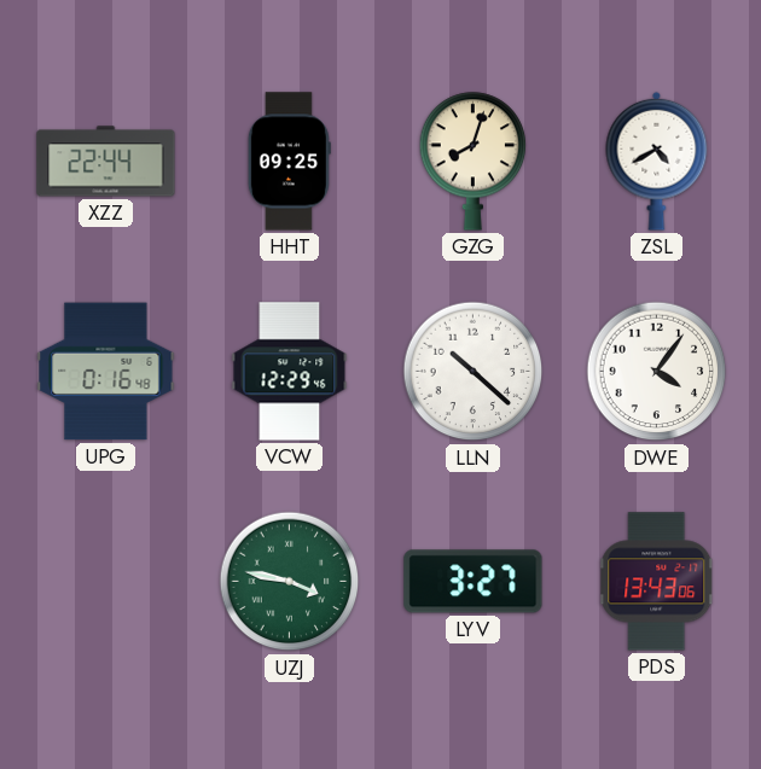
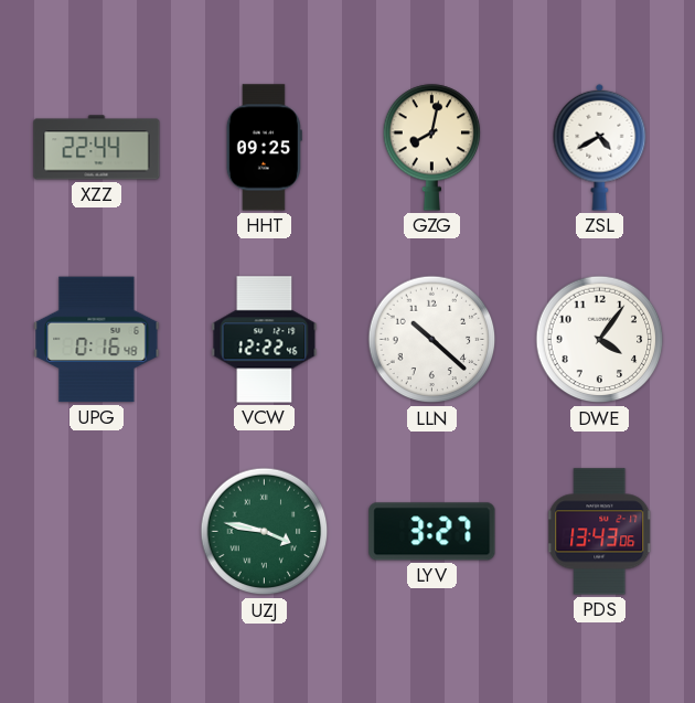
GZG: 8:03 -> 8:02 (432, 148)
VCW: 12:29 -> 12:22 (265, 340)
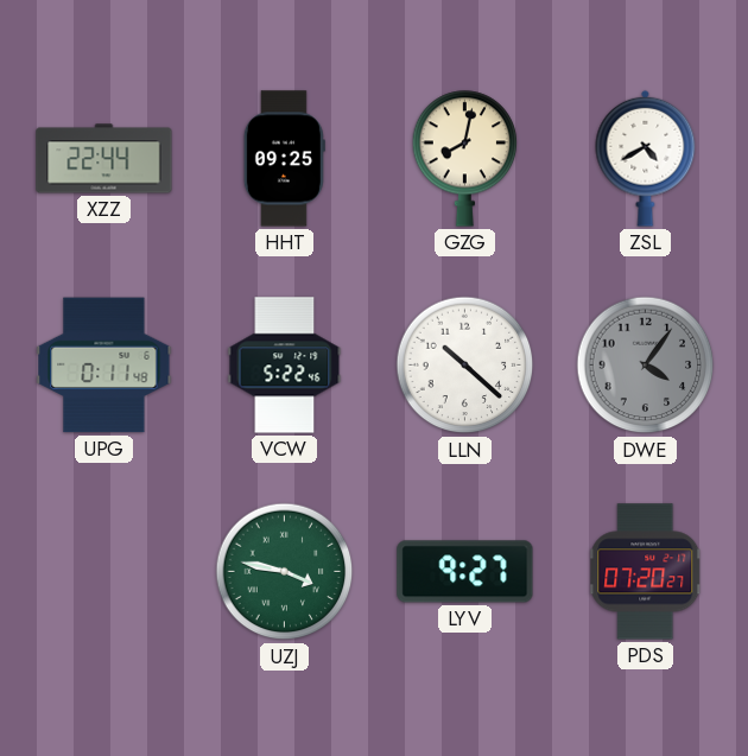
UPG: 0:16 -> 0:11 (104, 366)
VCW: 12:22 -> 5:22 (285, 366)
DWE dial: white -> grey (646, 366)
LYV: 3:27 -> 9:27 (465, 572)
PDS: 13:43 -> 07:20 (646, 572)
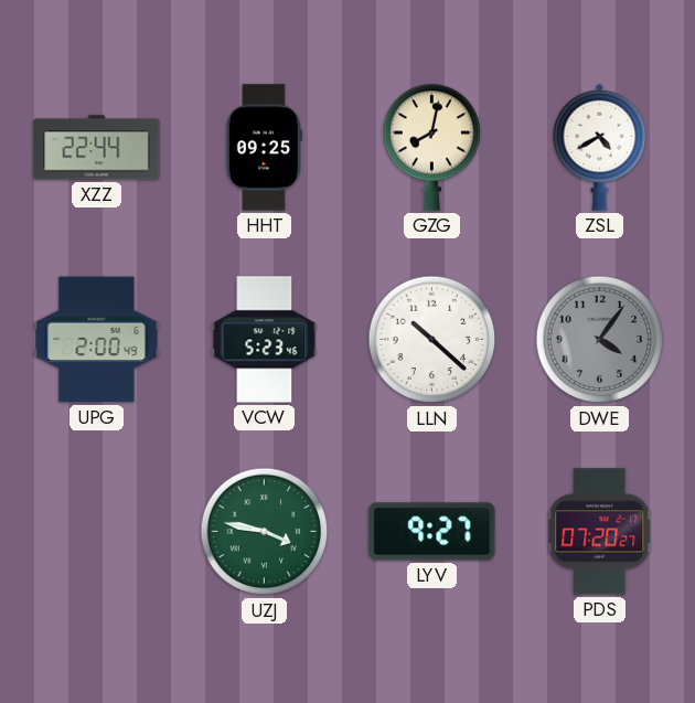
UPG: 0:11 -> 2:00 (97, 340)
VCW: 5:22 -> 5:23 (265, 340)
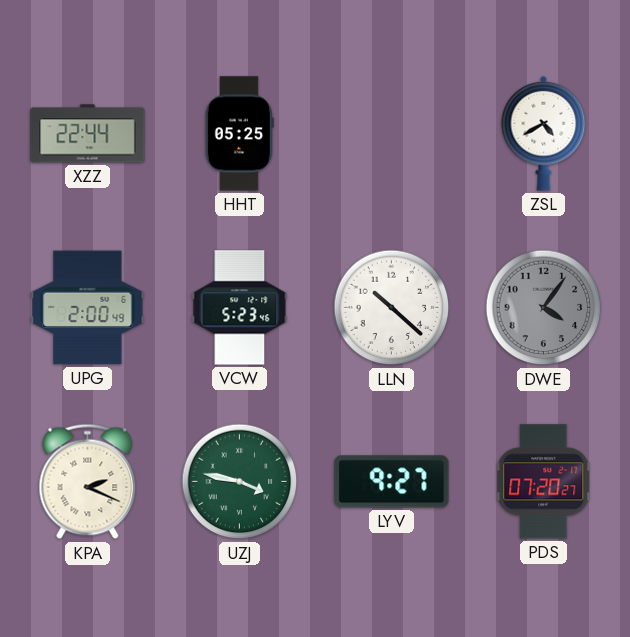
HHT: 09:25 -> 05:25 (239, 134)
GZG: 8:02 -> none (432, 148)
KPA: none -> 2:19 (88, 482)
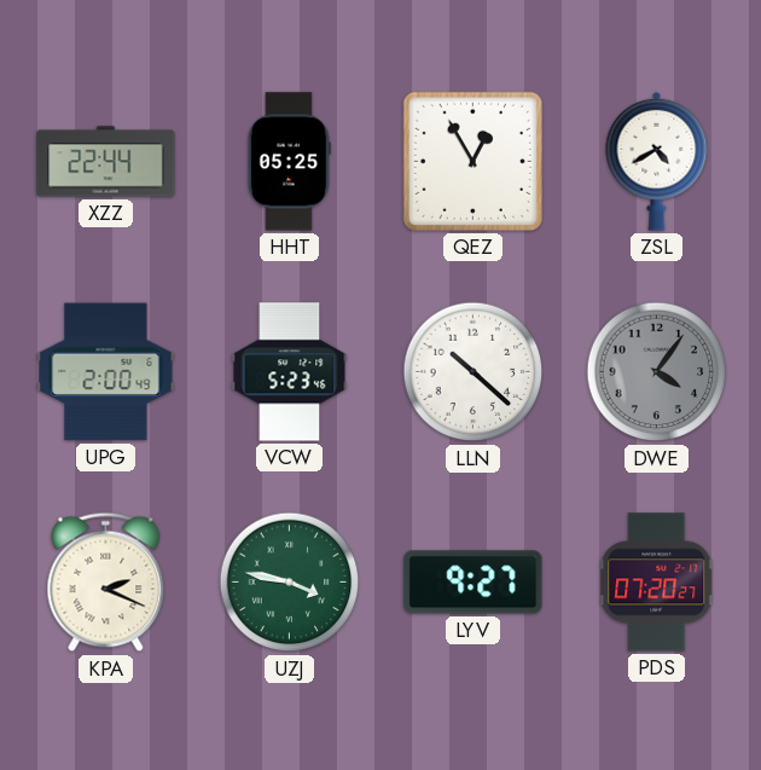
QEZ: none -> 12:55 (472, 161)
